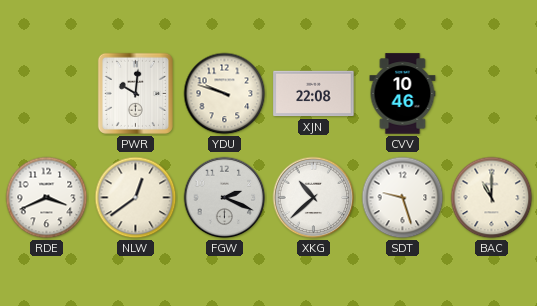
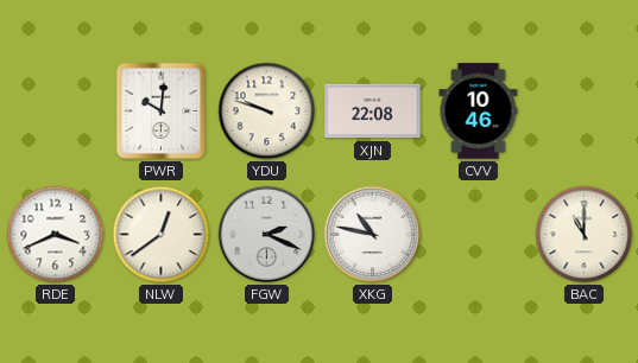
XKG: 10:38 -> 10:47 (373, 235)
SDT: 9:27 -> none (403, 198)
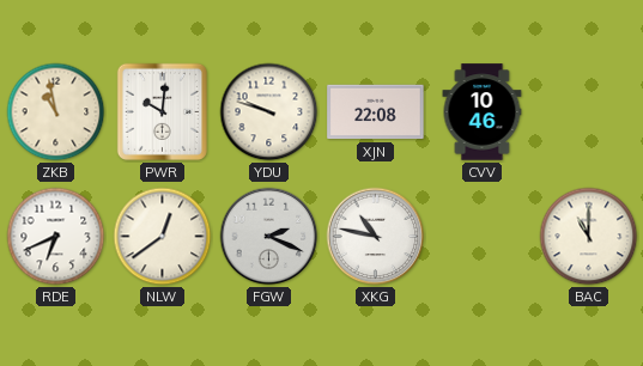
ZKB: none -> 10:58 (56, 112)
RDE: 3:41 -> 6:41 (56, 237)
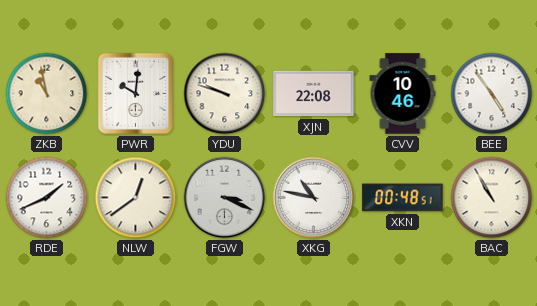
BEE: none -> 4:54 (492, 94)
RDE: 6:41 -> 1:41 (47, 198)
FGW: 2:19 -> 3:19 (225, 198)
XKN: none -> 00:48 (403, 198)
BAC: 11:00 -> 10:55 (492, 198)
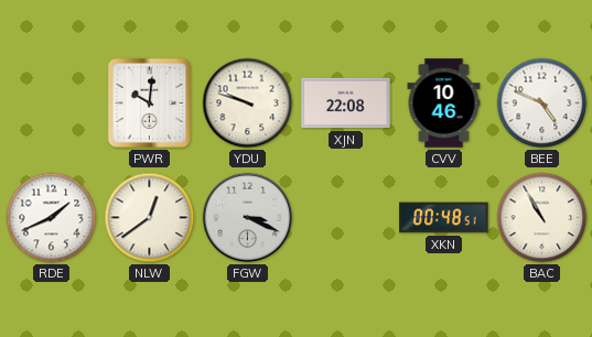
ZKB: 10:58 -> none (47, 94)
BEE: 4:54 -> 4:49 (542, 104)
XKG: 10:47 -> none (314, 198)
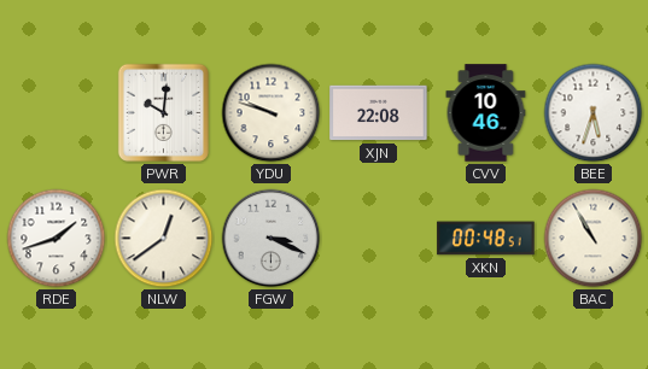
BEE: 4:49 -> 5:33 (594, 113)
RDE: 1:41 -> 1:42 (57, 239)
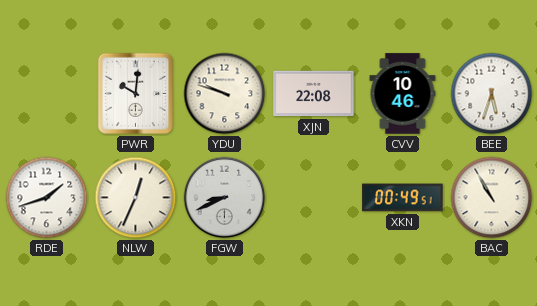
NLW: 12:39 -> 12:34 (136, 198)
FGW: 3:19 -> 8:41 (225, 198)
XKN: 00:48 -> 00:49 (403, 198)
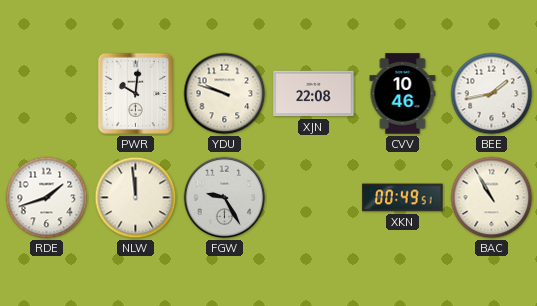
BEE: 5:33 -> 1:43 (492, 94)
NLW: 12:34 -> 11:59 (136, 198)
FGW: 8:41 -> 9:25 (225, 198)
